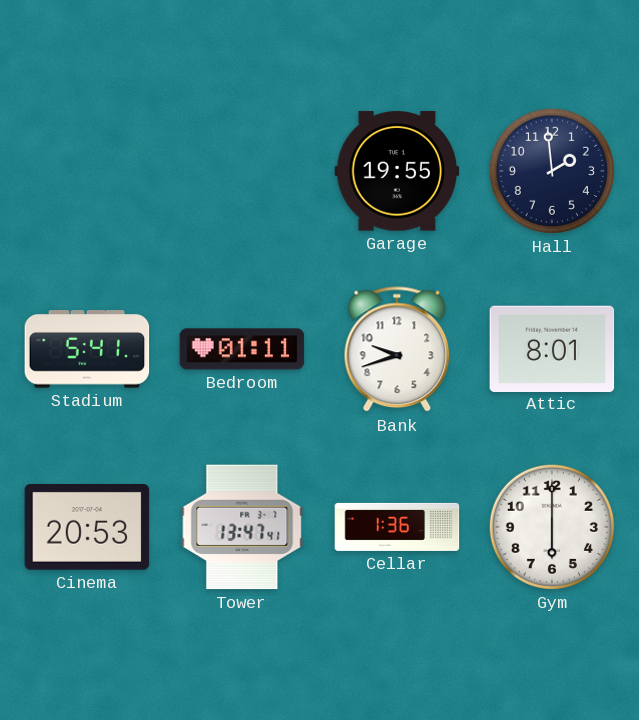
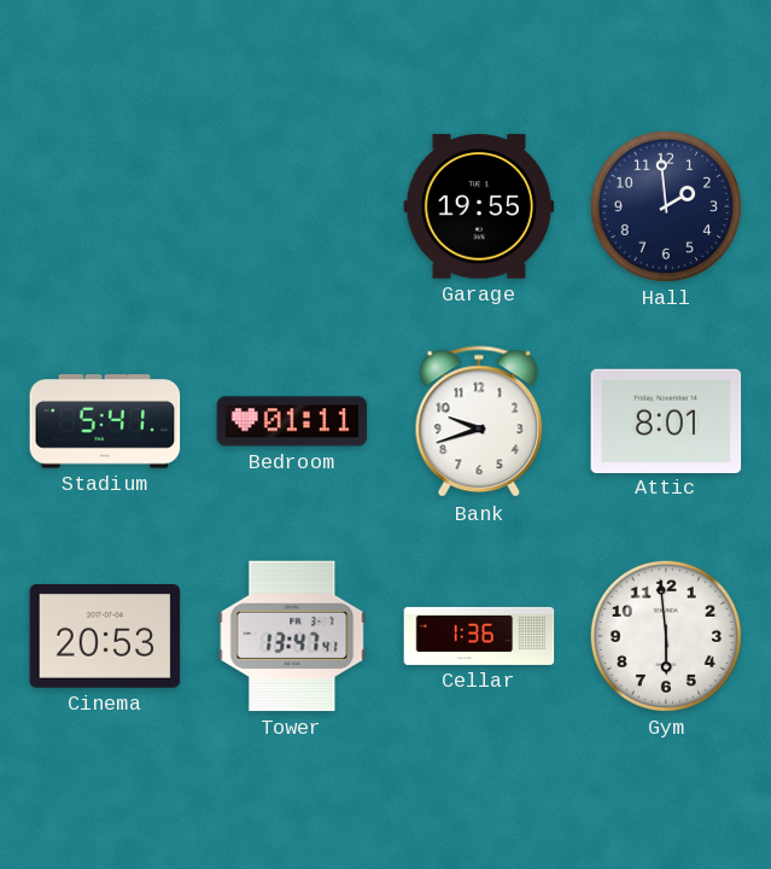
Gym: 6:00 -> 5:59 (666, 636)
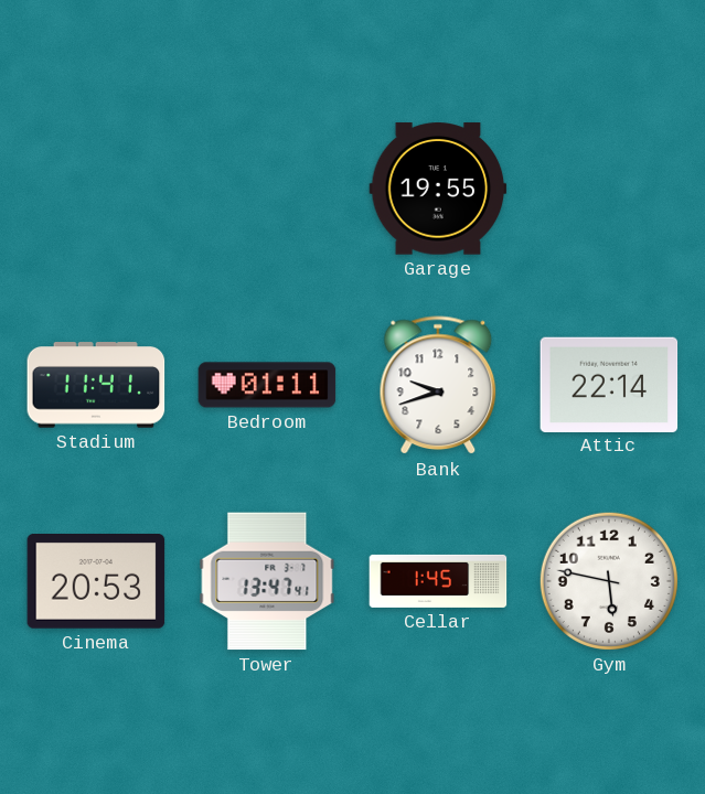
Hall: 1:59 -> none (666, 206)
Stadium: 5:41 -> 11:41 (96, 385)
Attic: 8:01 -> 22:14 (609, 384)
Cellar: 1:36 -> 1:45 (438, 581)
Gym: 5:59 -> 5:47 (609, 581)
